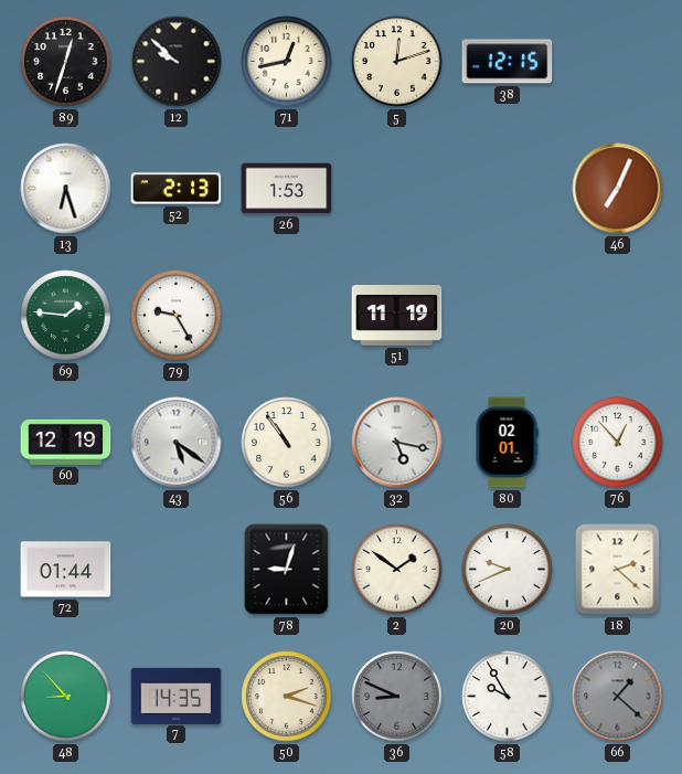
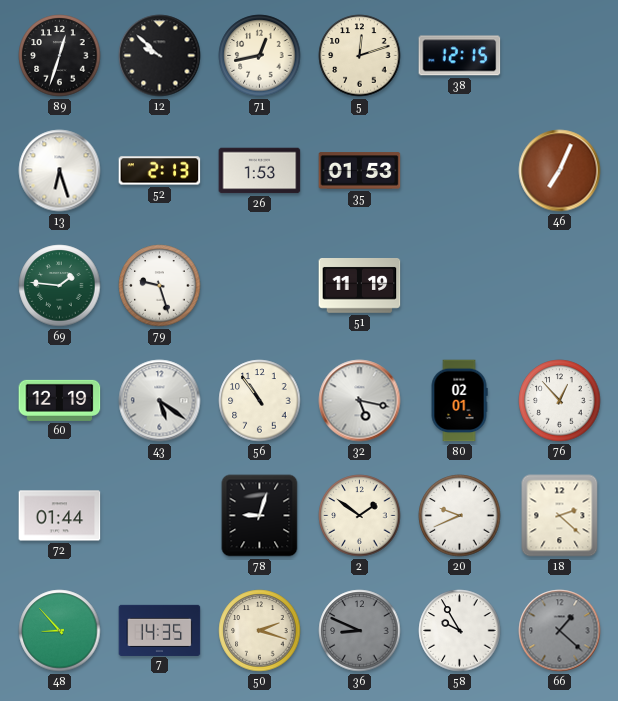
35: none -> 01:53 (360, 171)
79: 9:25 -> 9:27 (160, 286)
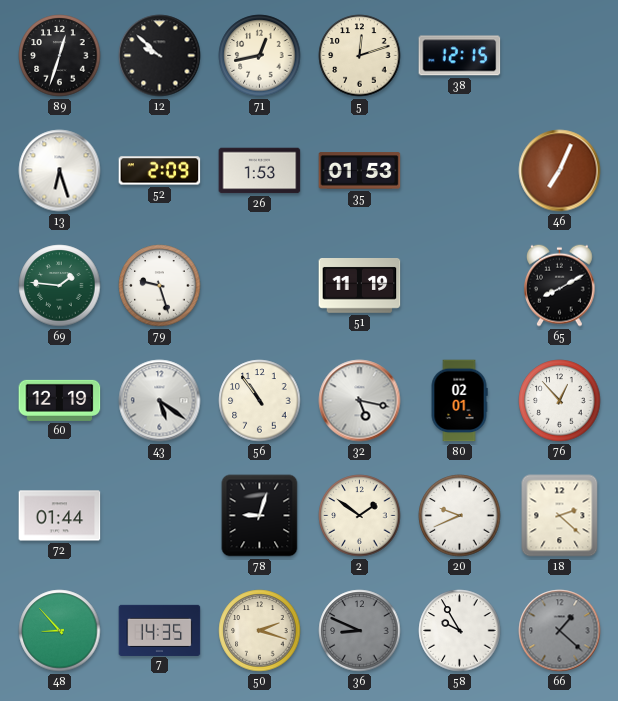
52: 2:13 -> 2:09 (160, 171)
65: none -> 8:10 (560, 285)
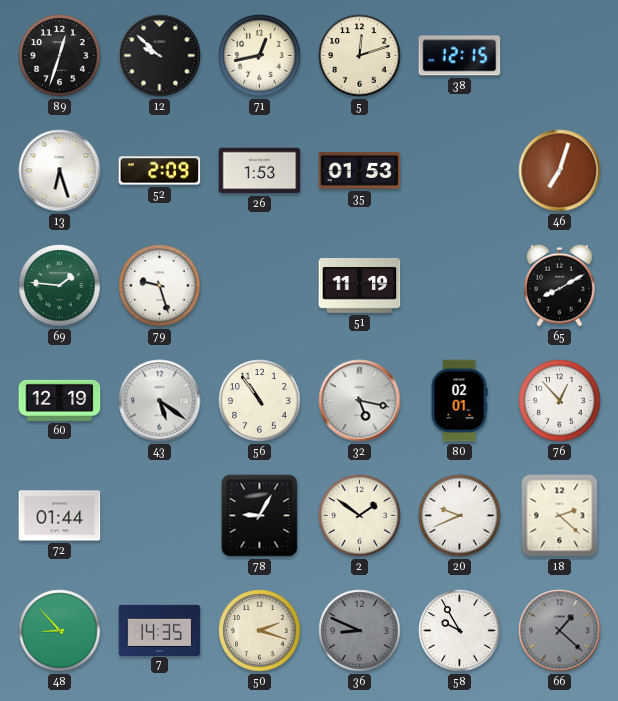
46: 7:04 -> 7:03 (560, 171)
78: 9:03 -> 9:05 (260, 516)
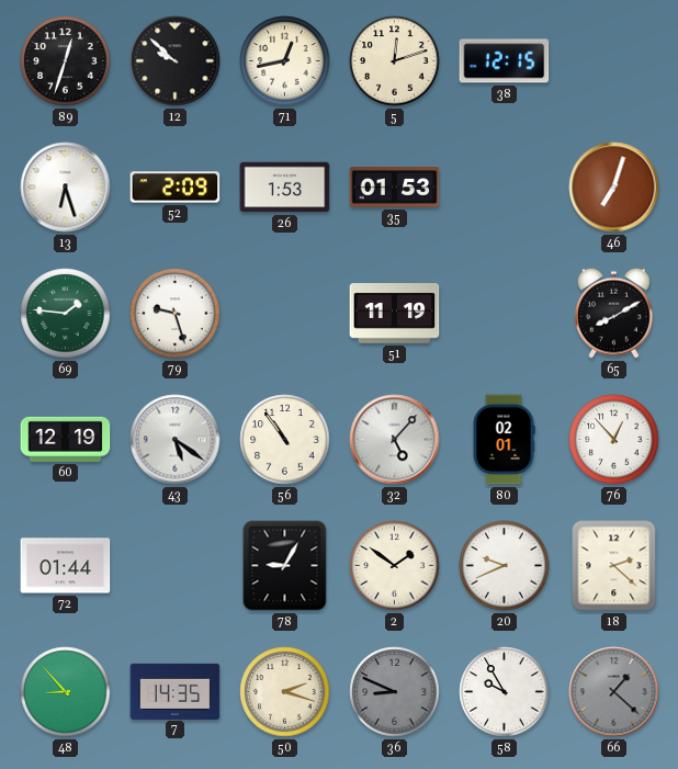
32: 5:17 -> 5:07 (395, 440)
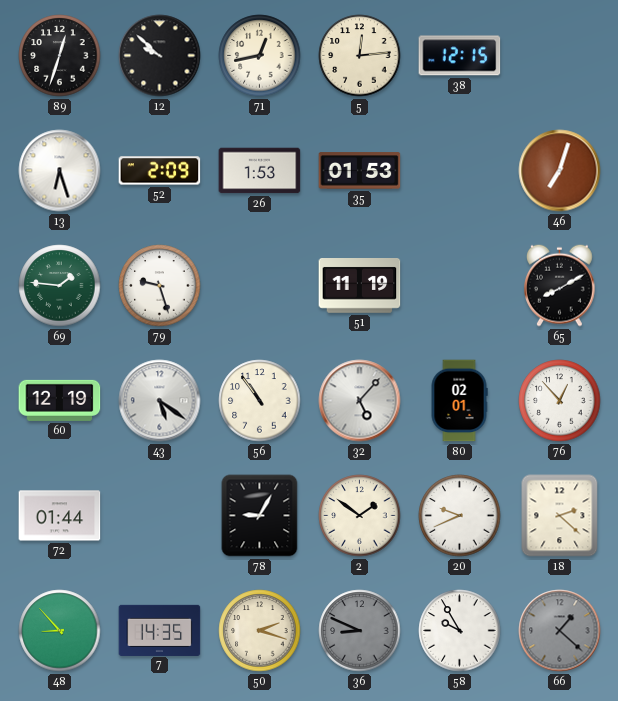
5: 12:12 -> 12:14 (360, 56)
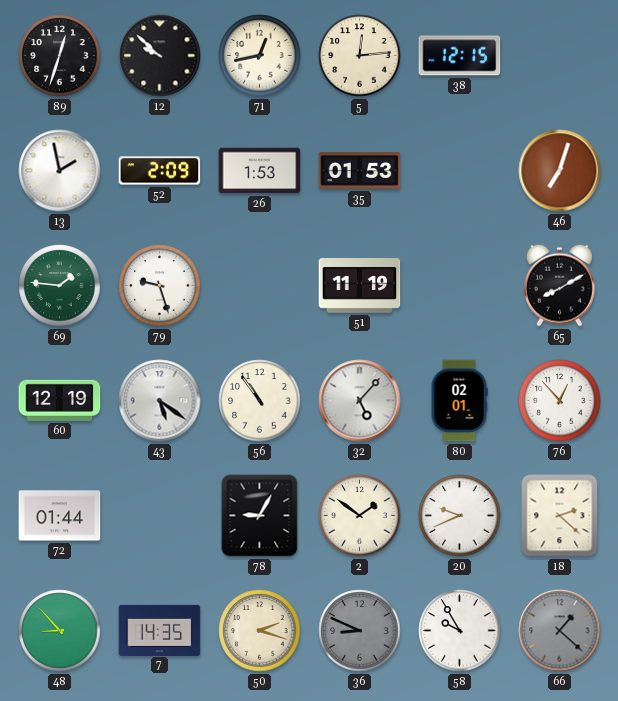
13: 6:27 -> 1:58 (60, 171)
